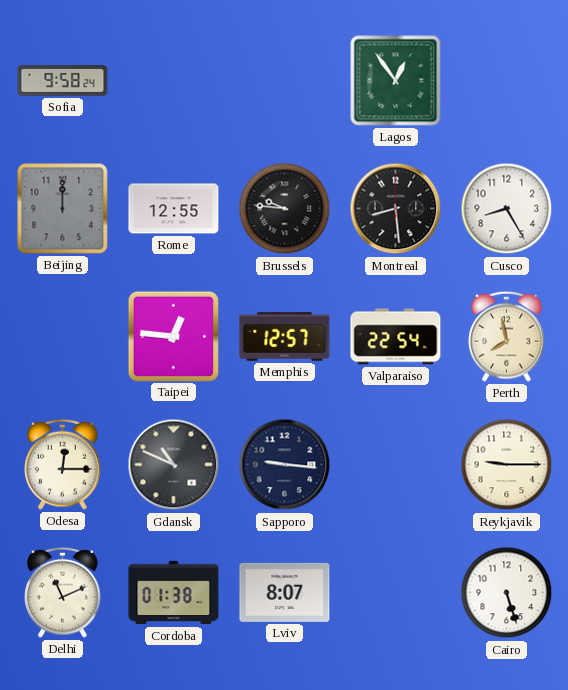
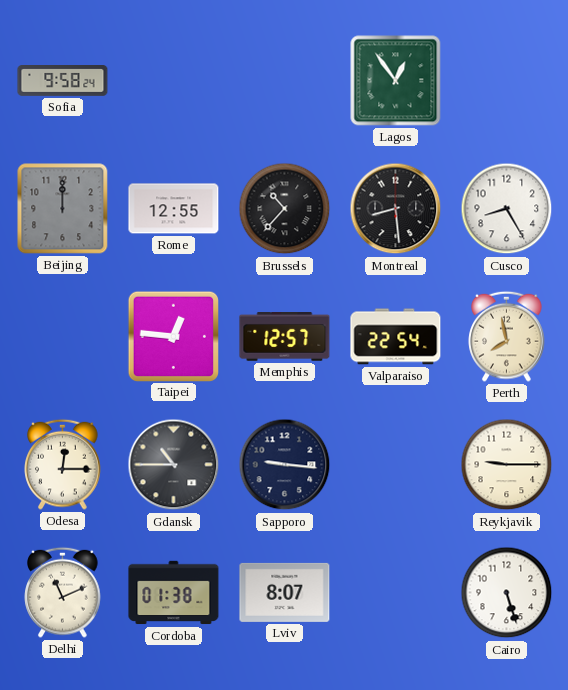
Brussels: 9:46 -> 10:37 (285, 209)
Gdansk: 10:49 -> 10:45 (174, 465)
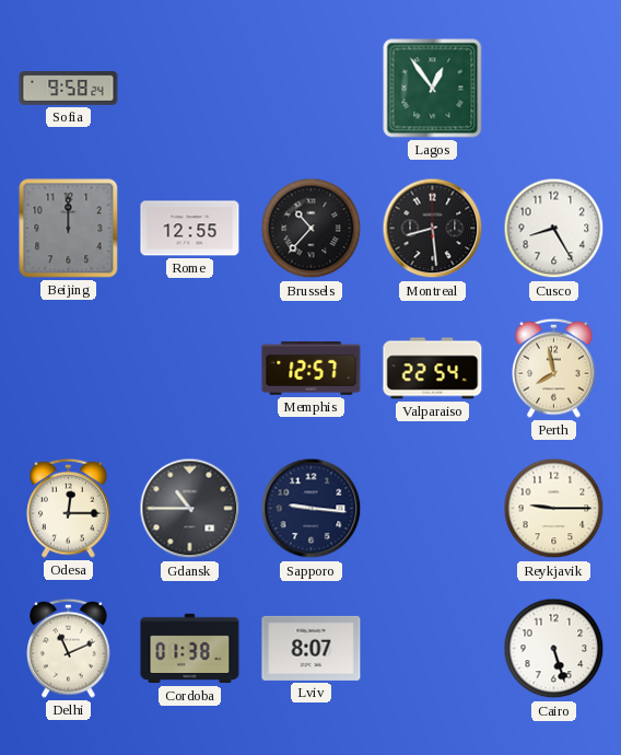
Taipei: 12:46 -> none (173, 336)
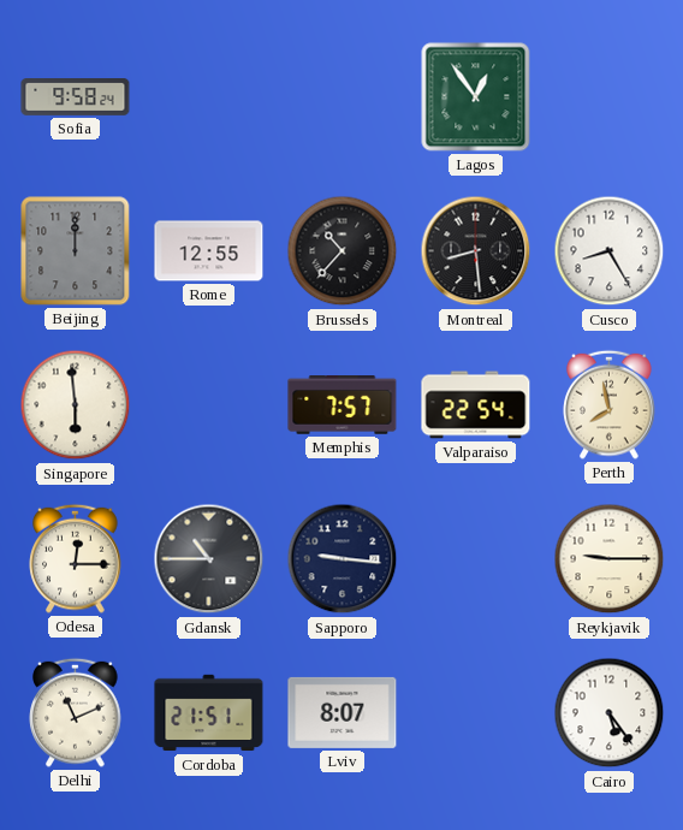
Singapore: none -> 5:59 (76, 405)
Memphis: 12:57 -> 7:57 (343, 405)
Cordoba: 01:38 -> 21:51 (209, 713)
Cairo: 5:27 -> 5:24 (610, 713)
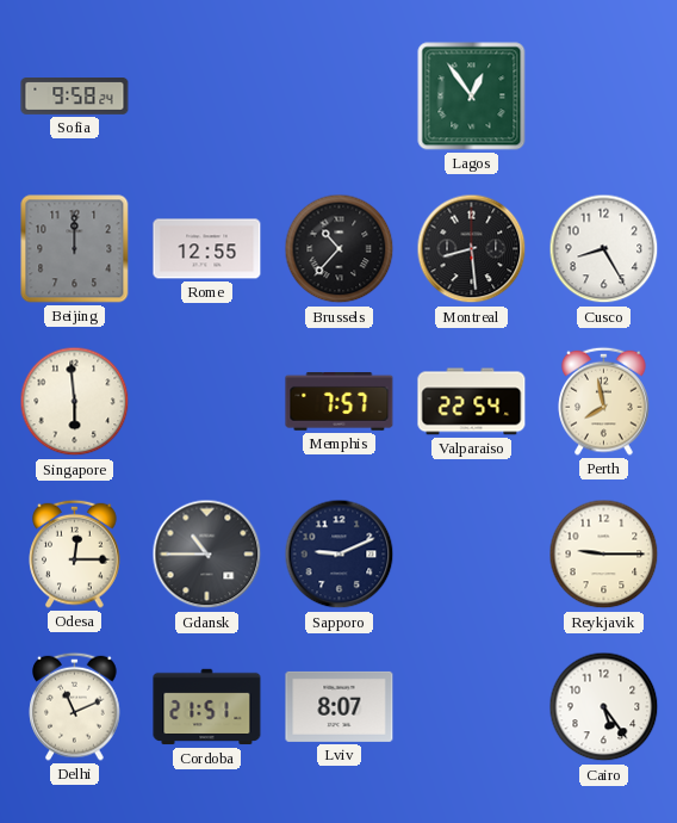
Sapporo: 9:16 -> 9:11 (340, 555)
